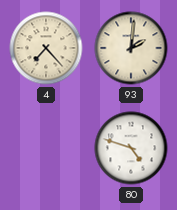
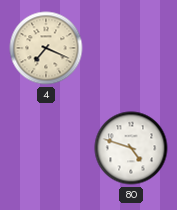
4: 7:23 -> 7:19 (46, 48)
93: 2:01 -> none (131, 48)
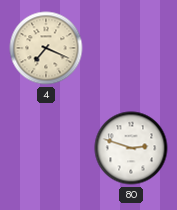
80: 4:48 -> 2:48 (131, 148)
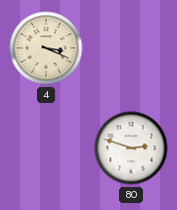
4: 7:19 -> 3:19 (46, 48)
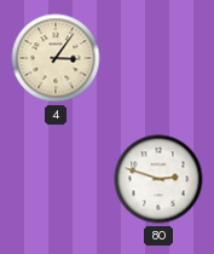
4: 3:19 -> 3:06 (56, 58)
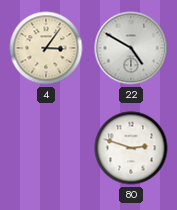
22: none -> 4:50 (131, 48)
